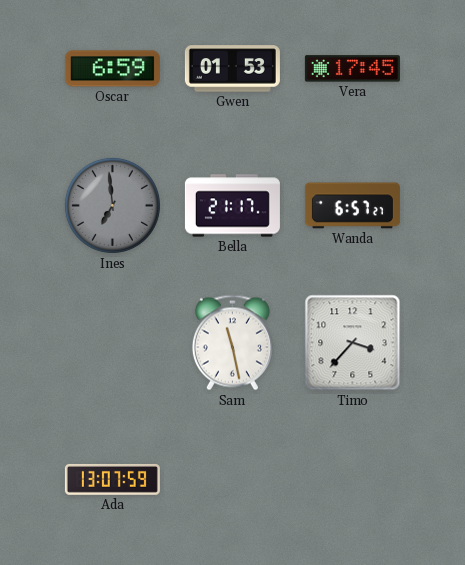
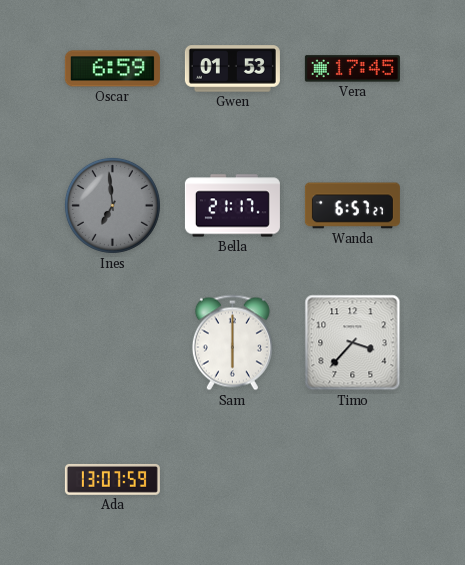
Sam: 11:28 -> 6:00 (232, 343)
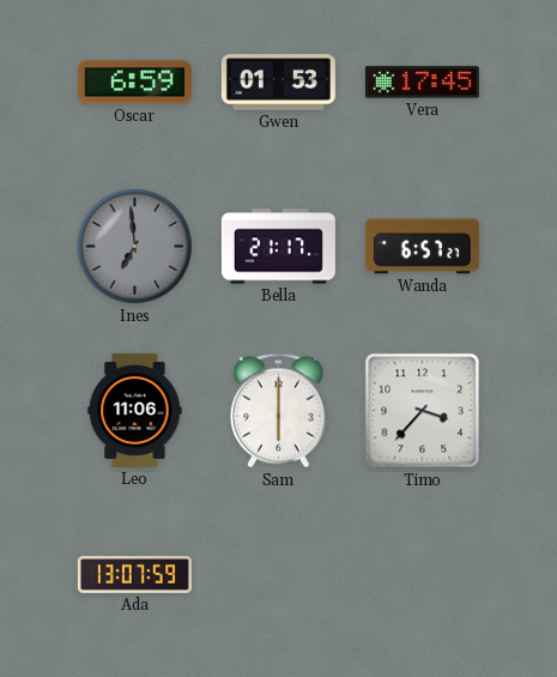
Leo: none -> 11:06 (135, 410)
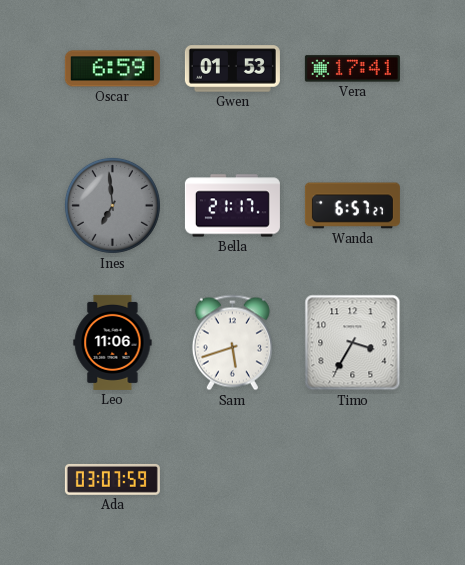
Vera: 17:45 -> 17:41 (352, 69)
Sam: 6:00 -> 5:42 (232, 343)
Timo: 3:37 -> 3:35 (353, 343)
Ada: 13:07 -> 03:07 (112, 479)
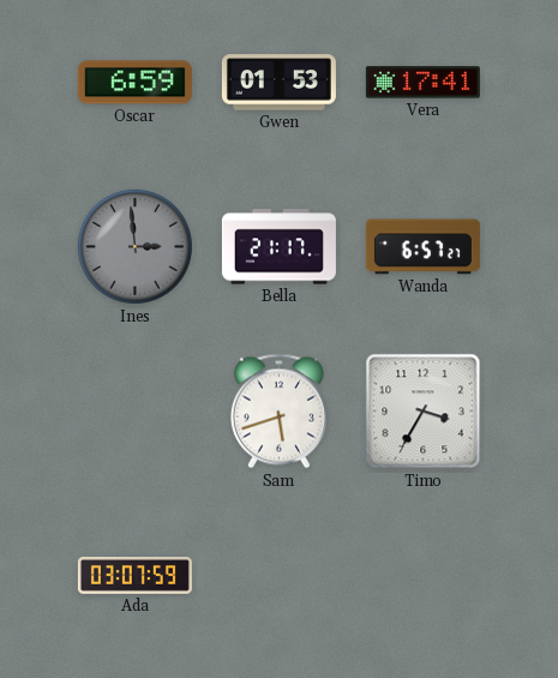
Ines: 6:59 -> 2:59 (134, 246)
Leo: 11:06 -> none (113, 342)
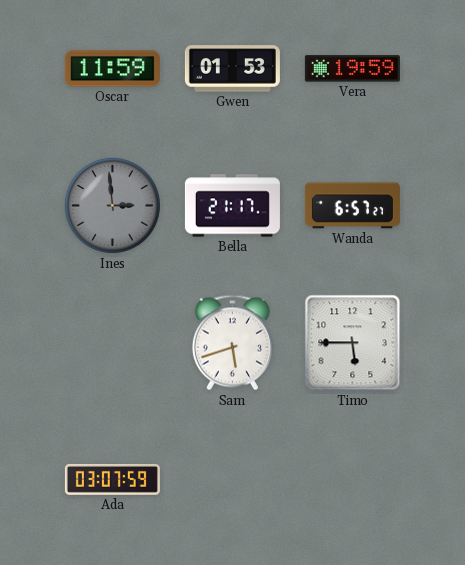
Oscar: 6:59 -> 11:59 (112, 69)
Vera: 17:41 -> 19:59 (352, 69)
Timo: 3:35 -> 5:45 (353, 343)
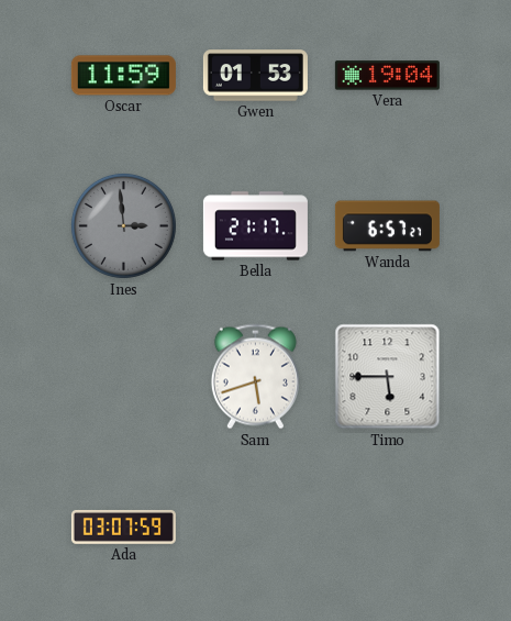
Vera: 19:59 -> 19:04 (387, 76)
